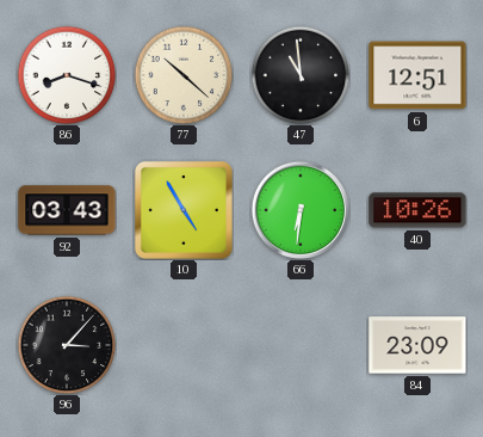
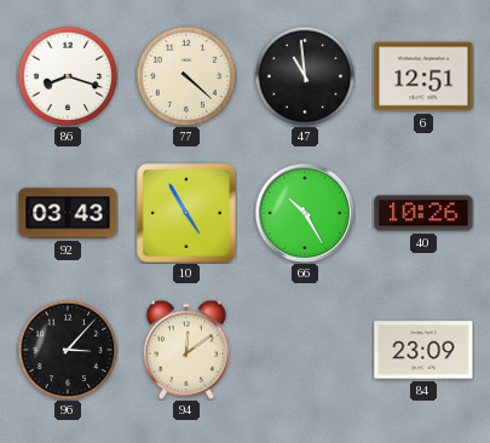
77: 10:22 -> 4:22 (186, 76)
66: 6:31 -> 10:25 (304, 212)
94: none -> 12:09 (186, 350)
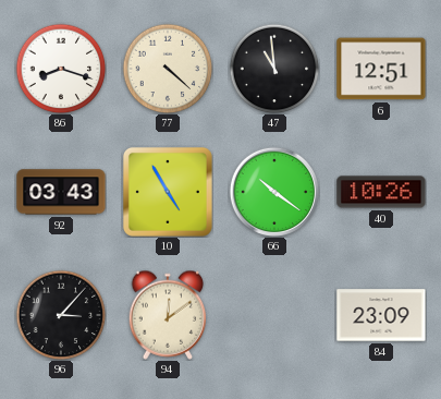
66: 10:25 -> 10:21 (273, 191)
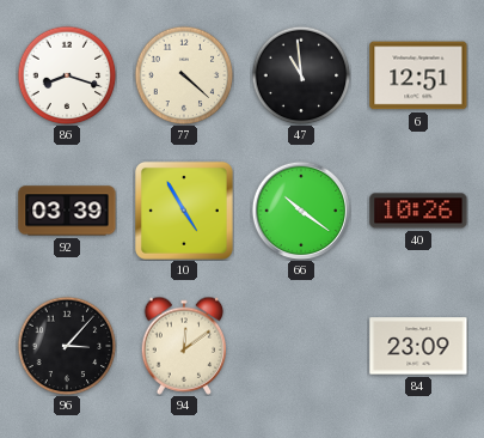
92: 03:43 -> 03:39 (67, 211)
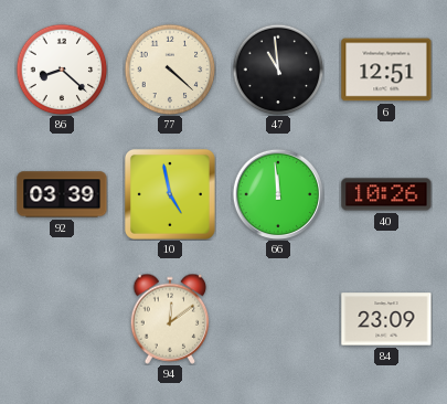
86: 8:18 -> 8:22 (62, 70)
10: 4:55 -> 4:58 (170, 194)
66: 10:21 -> 11:59 (277, 193)
96: 3:07 -> none (67, 346)
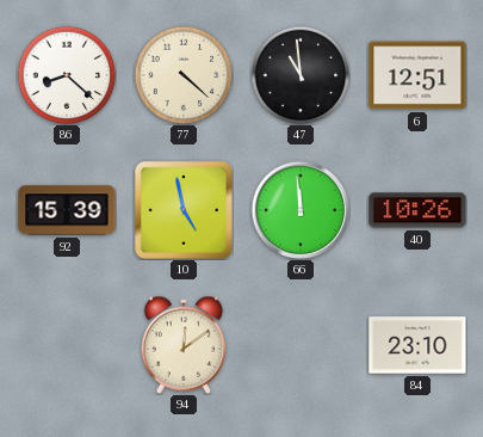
92: 03:39 -> 15:39 (67, 210)
84: 23:09 -> 23:10 (417, 345)
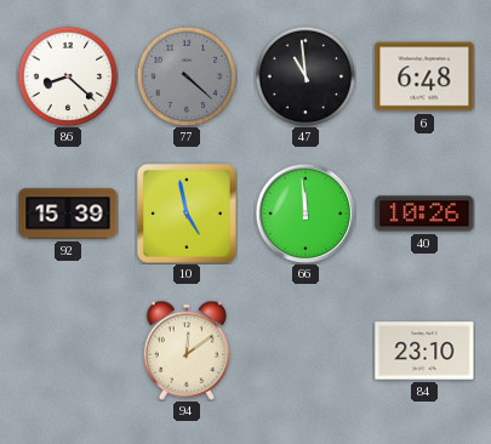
77 dial: cream -> grey (187, 76)
6: 12:51 -> 6:48 (424, 76)
